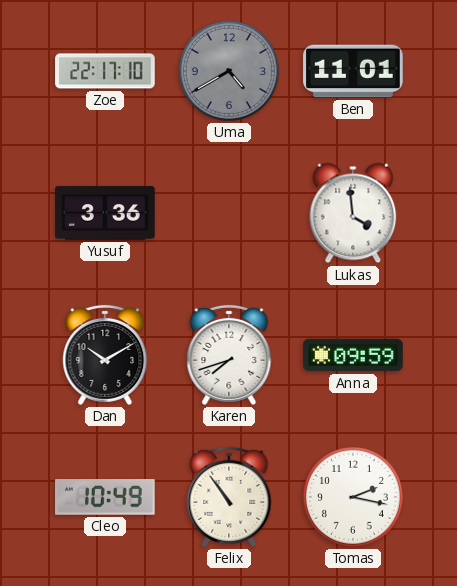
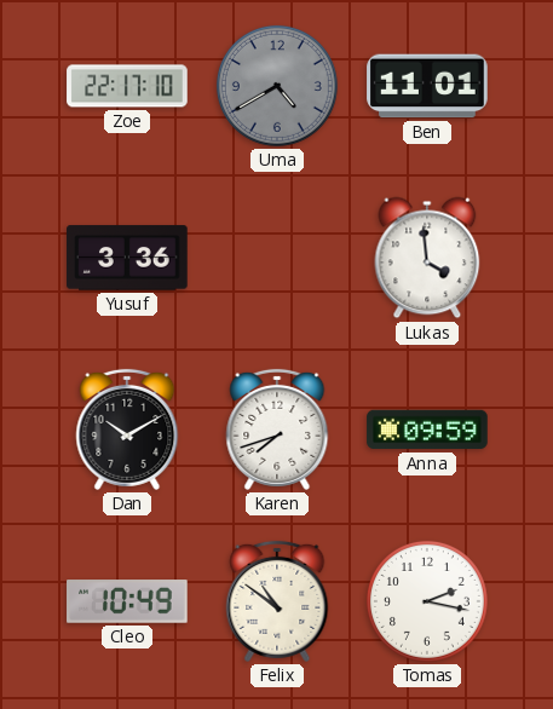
Felix: 10:54 -> 10:51 (277, 601)
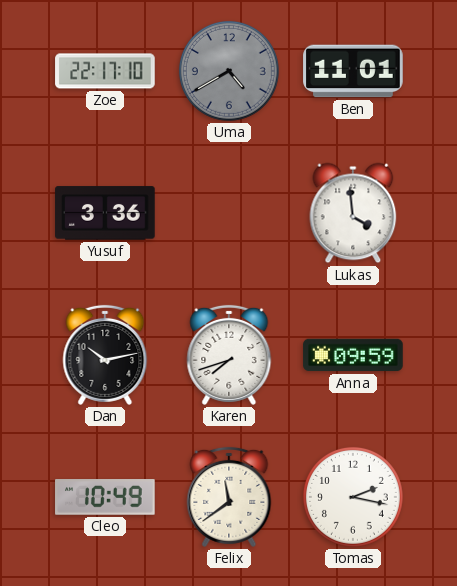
Dan: 10:10 -> 10:13 (105, 355)
Felix: 10:51 -> 11:39 (229, 497)
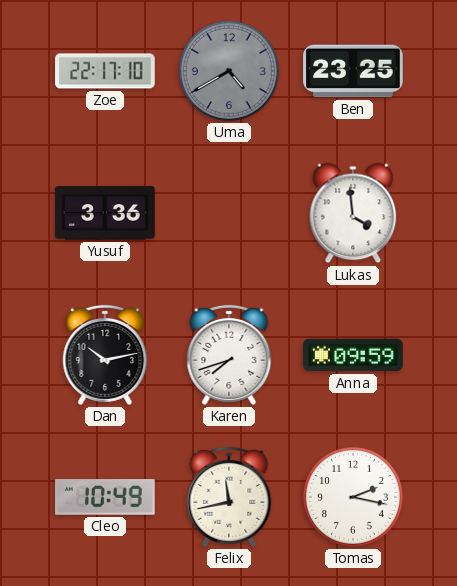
Ben: 11:01 -> 23:25 (353, 71)
Felix: 11:39 -> 11:43 (229, 497)
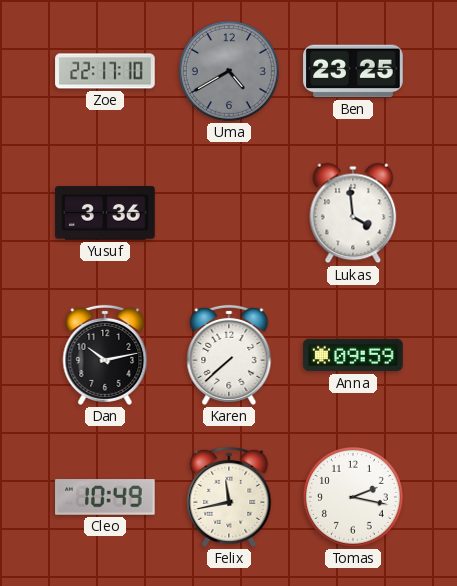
Karen: 7:42 -> 7:38 (229, 355)
